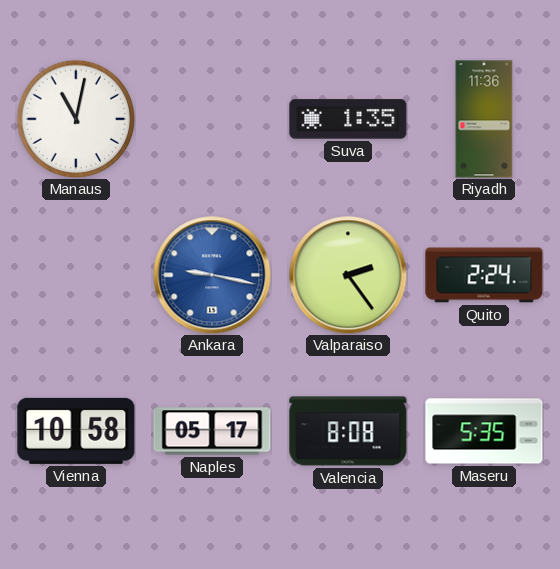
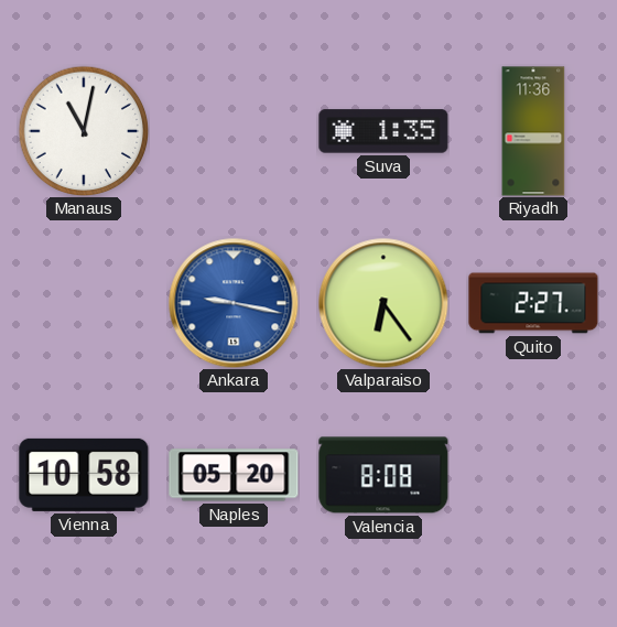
Valparaiso: 2:24 -> 6:24 (383, 303)
Quito: 2:24 -> 2:27 (533, 303)
Naples: 05:17 -> 05:20 (234, 475)
Maseru: 5:35 -> none (484, 431)
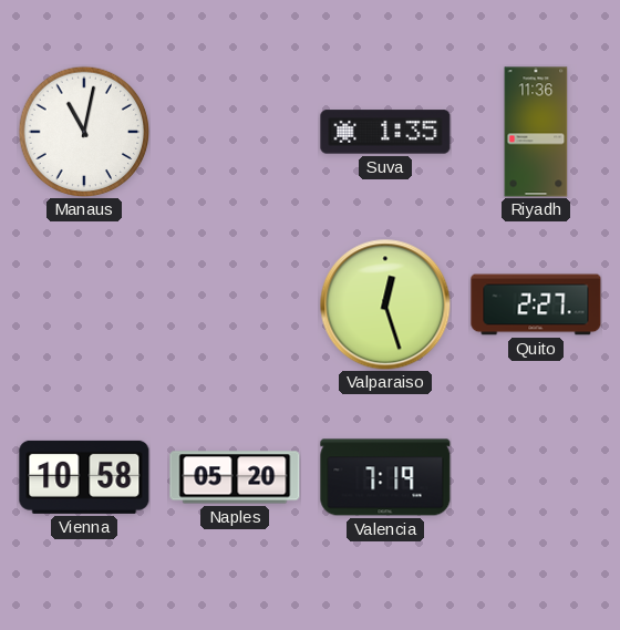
Ankara: 9:17 -> none (234, 303)
Valparaiso: 6:24 -> 12:27 (385, 304)
Valencia: 8:08 -> 7:19 (385, 477)
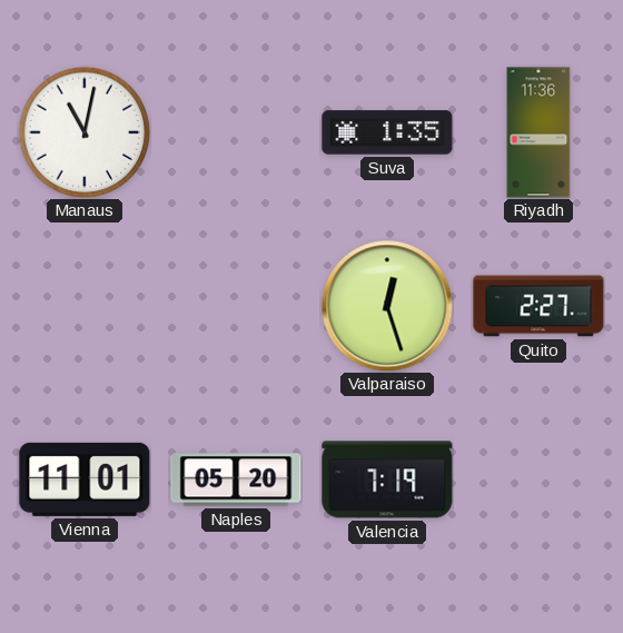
Vienna: 10:58 -> 11:01 (85, 479)
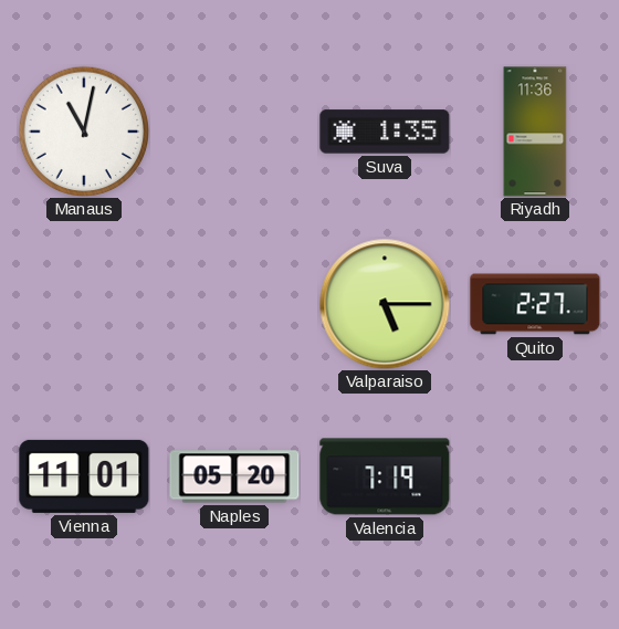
Valparaiso: 12:27 -> 5:15 (385, 304)
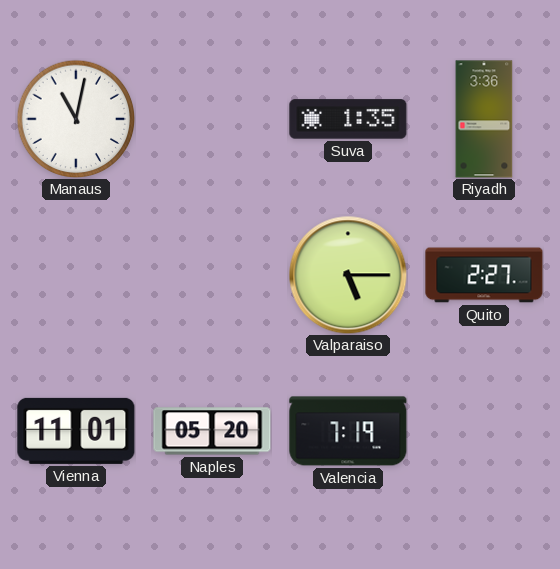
Riyadh: 11:36 -> 3:36 (484, 119)
